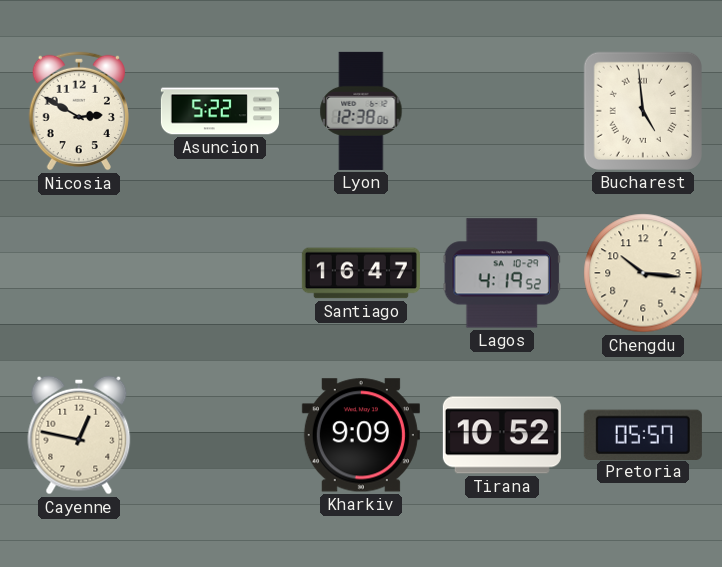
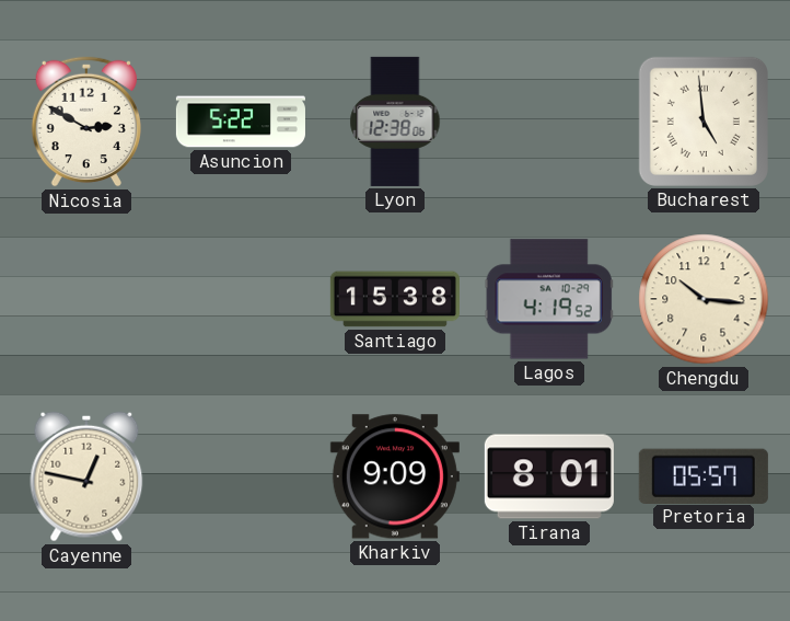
Santiago: 16:47 -> 15:38 (395, 299)
Tirana: 10:52 -> 8:01 (549, 476)
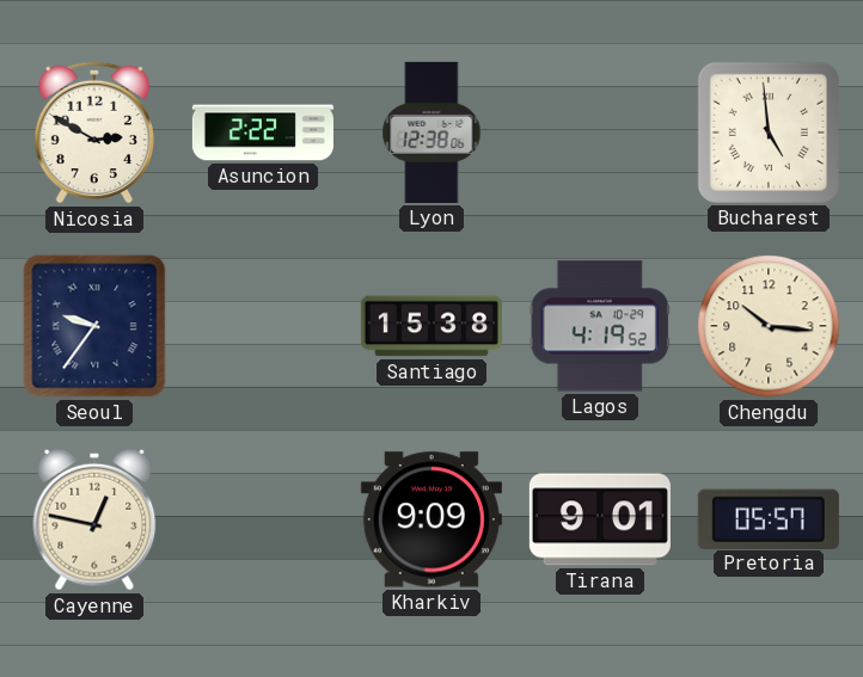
Asuncion: 5:22 -> 2:22 (263, 133)
Seoul: none -> 9:36 (94, 326)
Tirana: 8:01 -> 9:01 (600, 519)
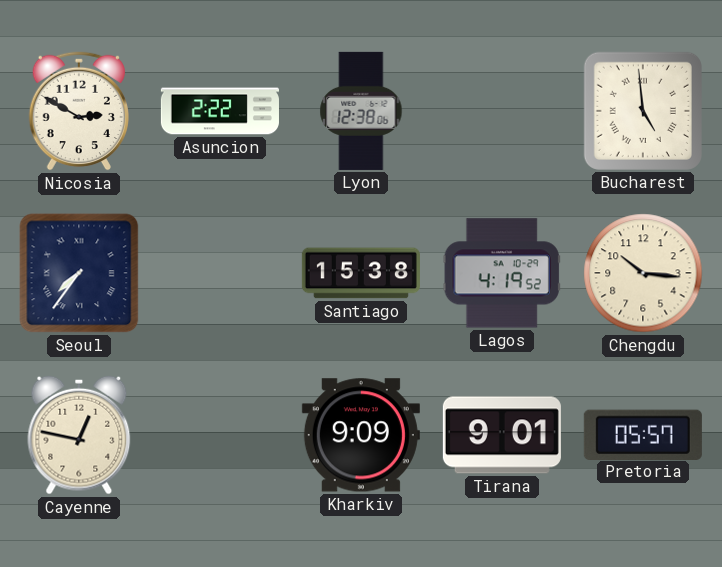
Seoul: 9:36 -> 7:36 (79, 273)
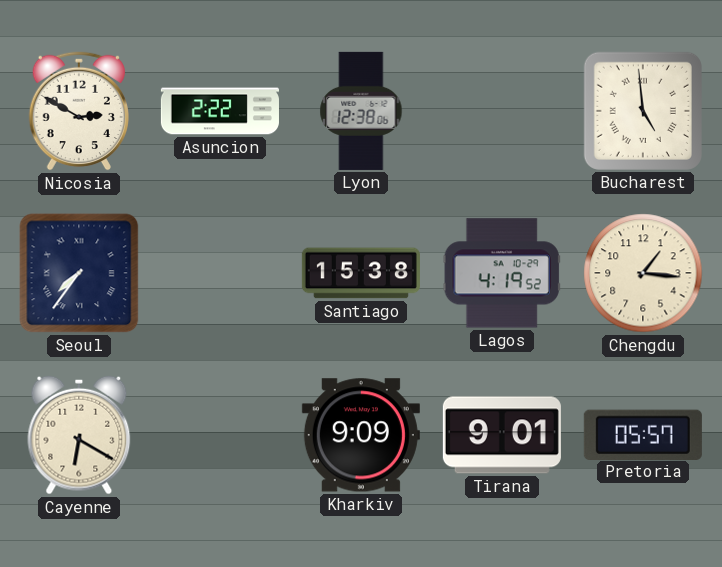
Chengdu: 10:16 -> 1:16 (643, 273)
Cayenne: 12:47 -> 6:20 (79, 435)
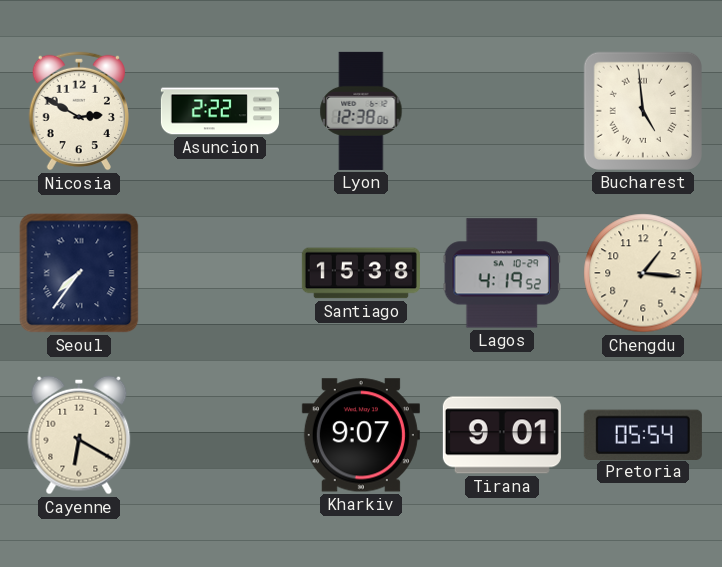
Kharkiv: 9:09 -> 9:07 (361, 435)
Pretoria: 05:57 -> 05:54 (643, 434)
